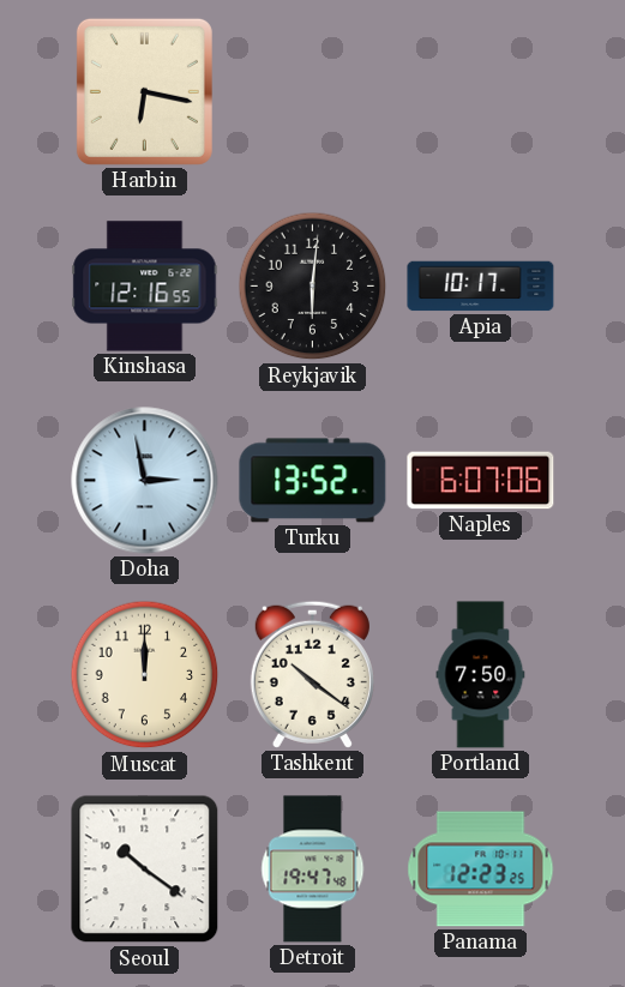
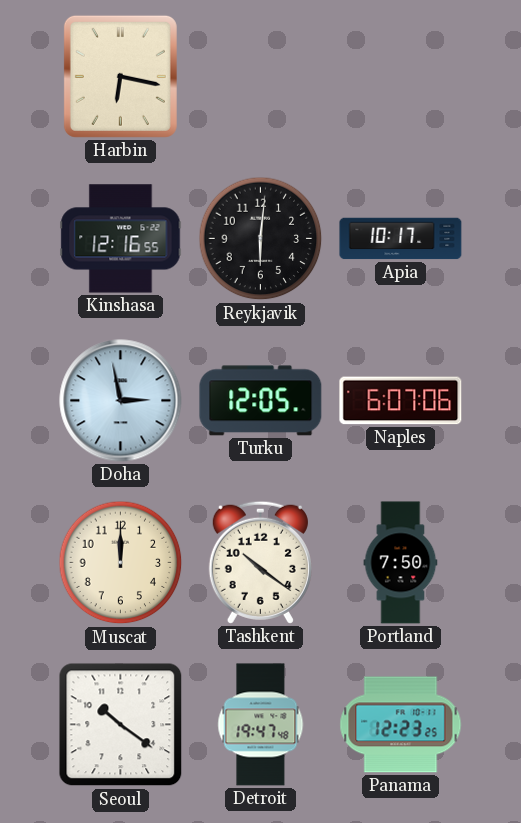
Turku: 13:52 -> 12:05 (261, 401)
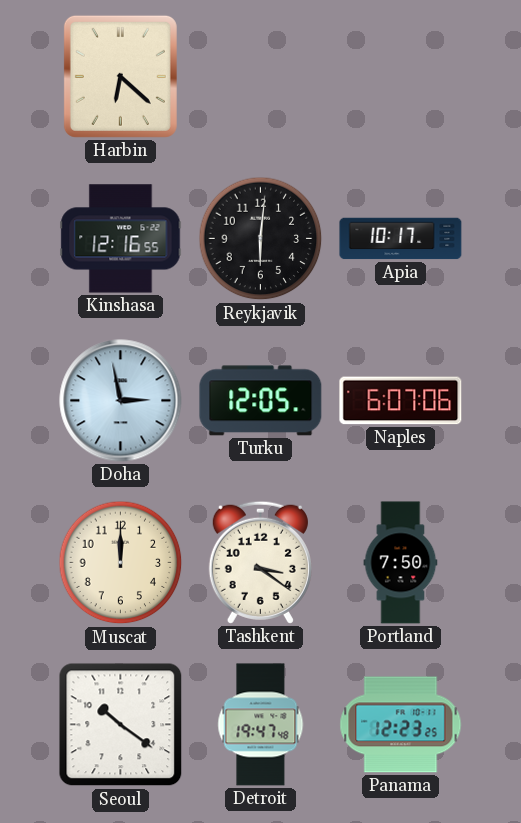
Harbin: 6:17 -> 6:22 (120, 76)
Tashkent: 10:21 -> 3:21 (260, 562)
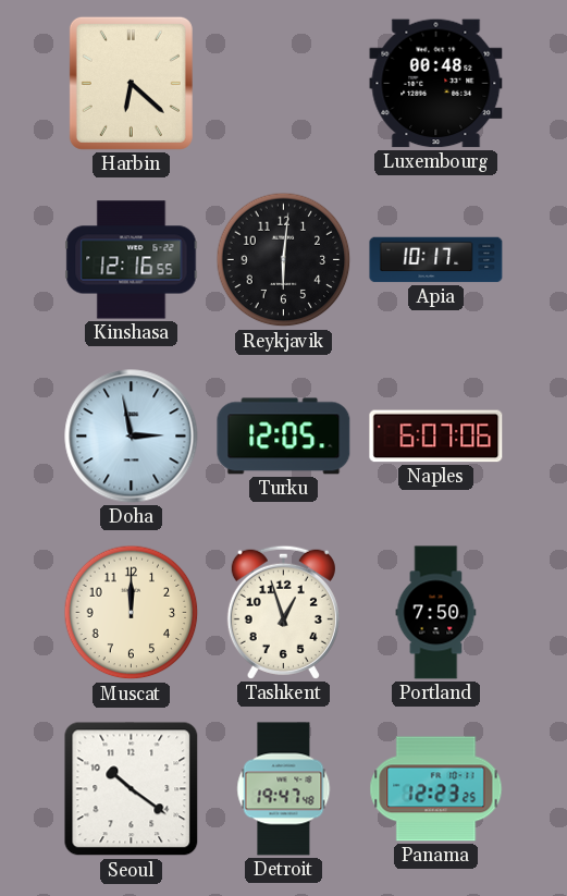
Luxembourg: none -> 00:48 (436, 84)
Tashkent: 3:21 -> 12:57 (283, 612)
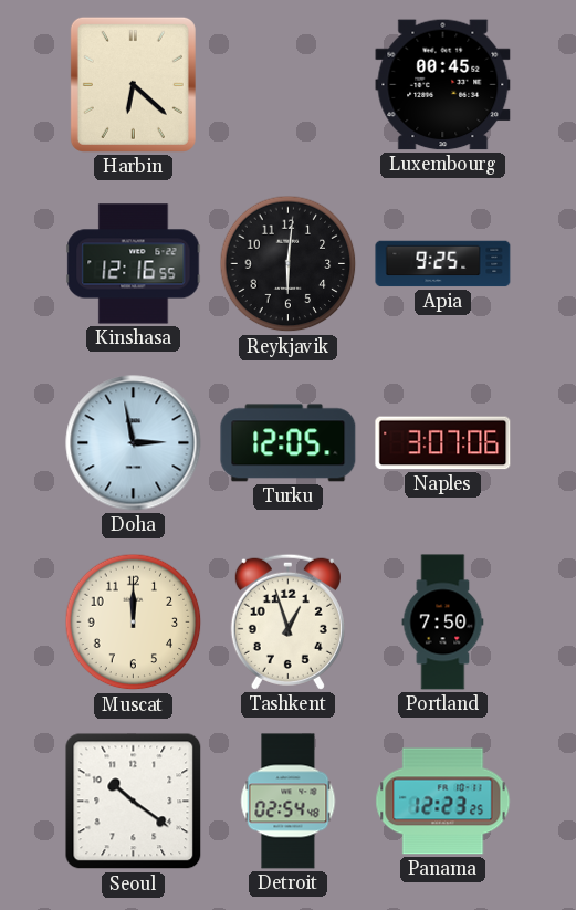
Luxembourg: 00:48 -> 00:45 (443, 85)
Apia: 10:17 -> 9:25 (443, 264)
Naples: 6:07 -> 3:07 (443, 443)
Detroit: 19:47 -> 02:54 (289, 802)
